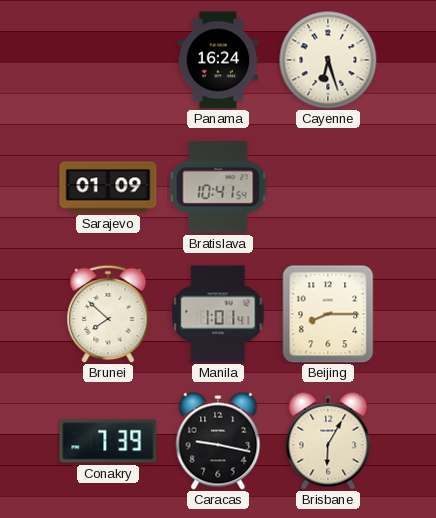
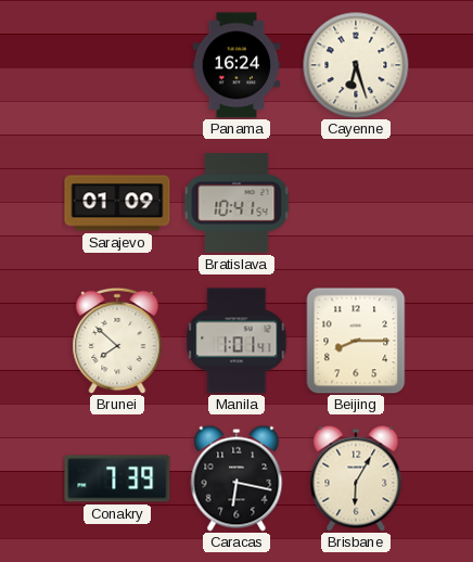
Caracas: 9:17 -> 6:17 (237, 478)
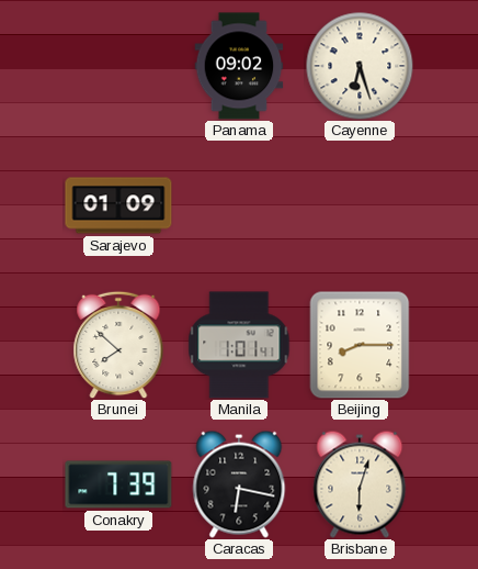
Panama: 16:24 -> 09:02 (239, 66)
Bratislava: 10:41 -> none (237, 203)
Brisbane: 6:05 -> 6:03 (360, 484)
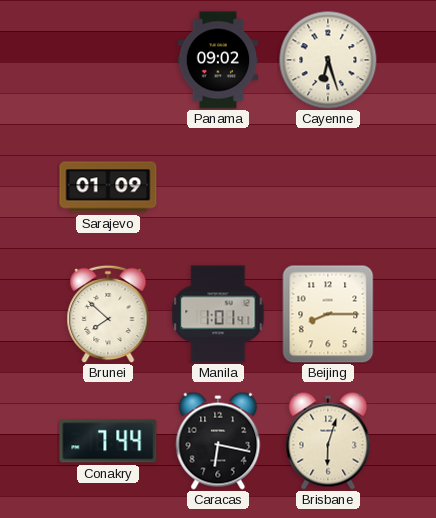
Conakry: 7:39 -> 7:44 (108, 441)
